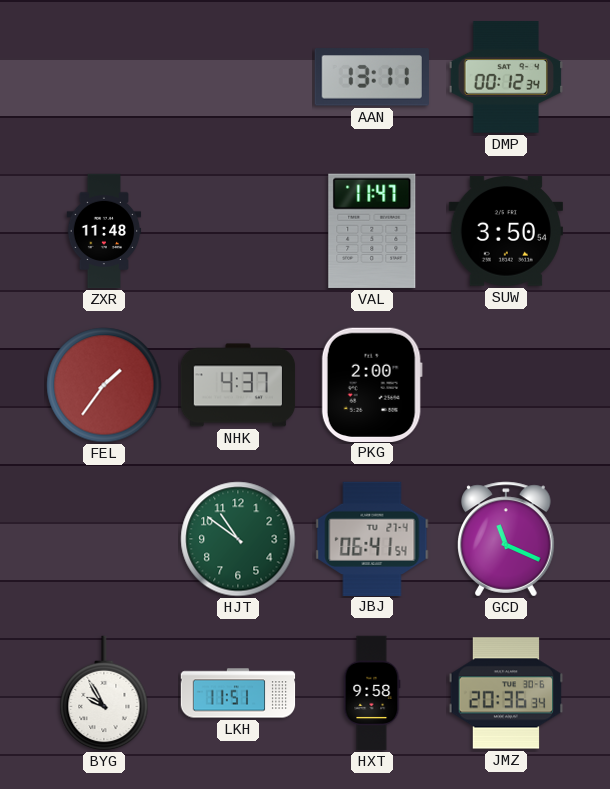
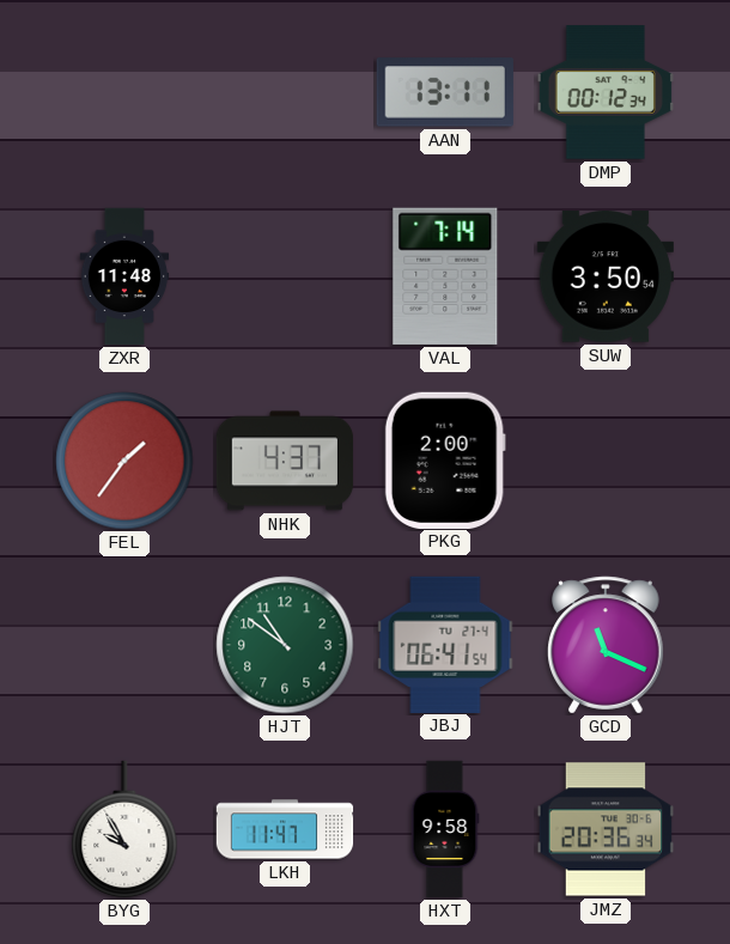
VAL: 11:47 -> 7:14 (445, 276)
LKH: 11:51 -> 11:47 (285, 829)
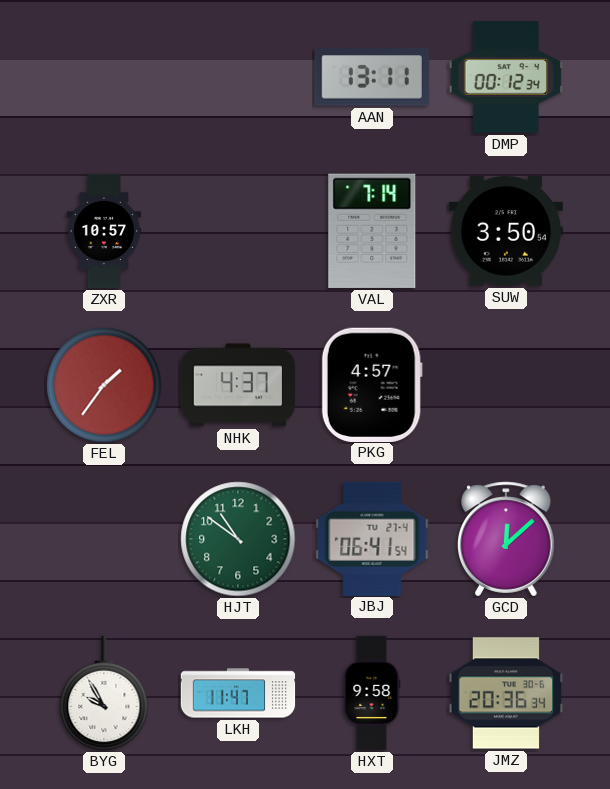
ZXR: 11:48 -> 10:57 (104, 231)
PKG: 2:00 -> 4:57 (372, 384)
GCD: 11:19 -> 12:08 (507, 539)
